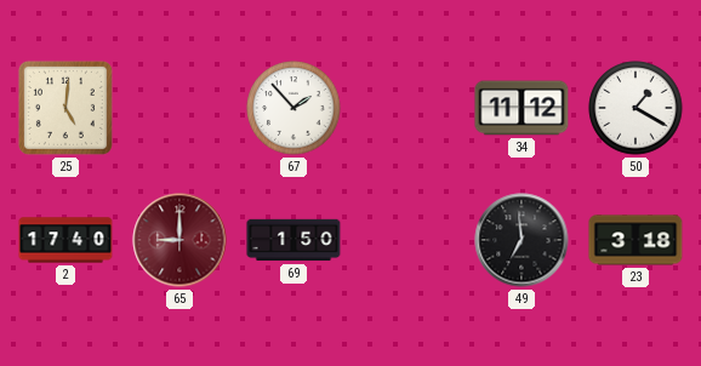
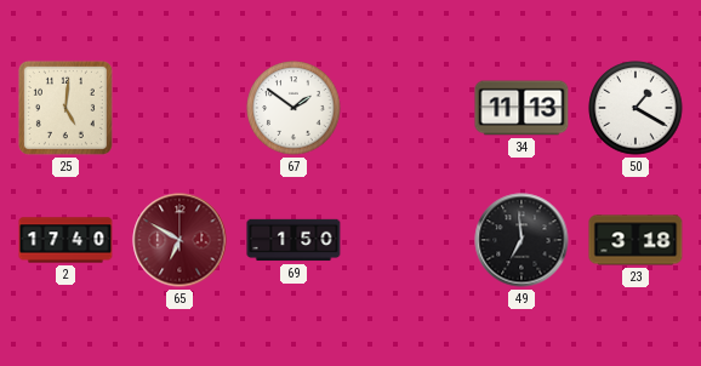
67: 1:53 -> 1:51 (293, 108)
34: 11:12 -> 11:13 (522, 108)
65: 9:00 -> 6:50 (179, 240)
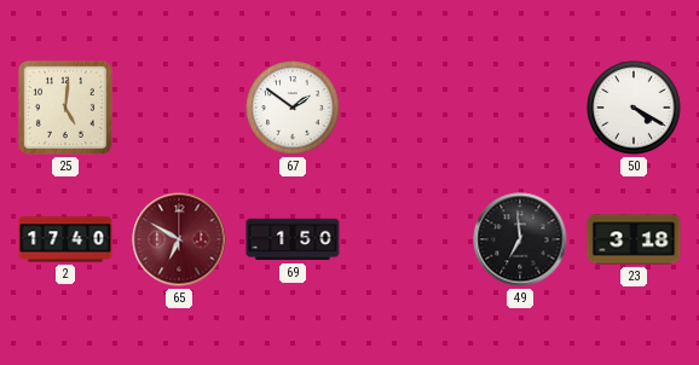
34: 11:13 -> none (522, 108)
50: 1:20 -> 4:20 (634, 108)
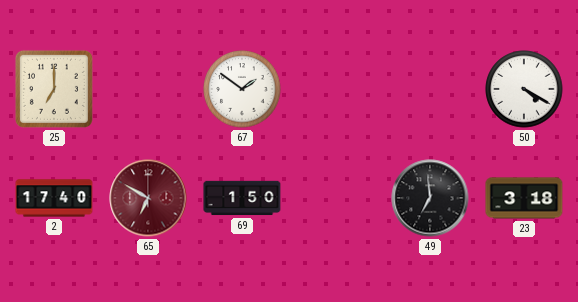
25: 5:01 -> 7:00 (54, 89)
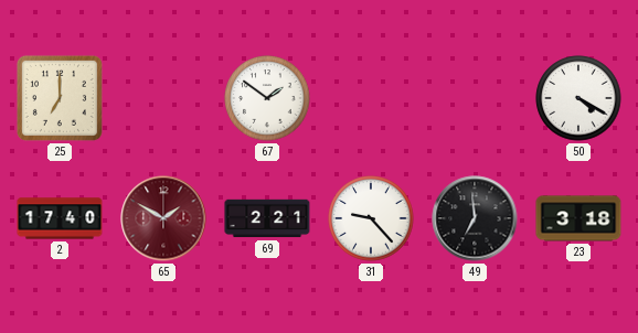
65: 6:50 -> 1:50 (163, 218)
69: 1:50 -> 2:21 (267, 218)
31: none -> 9:23 (371, 218)
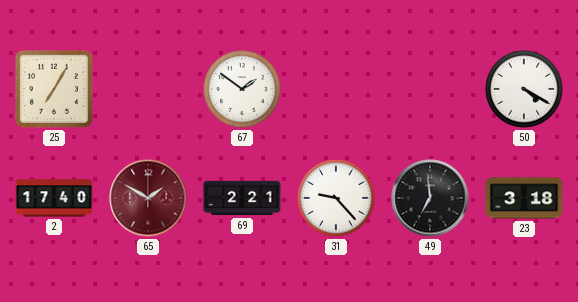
25: 7:00 -> 7:05 (54, 89)
